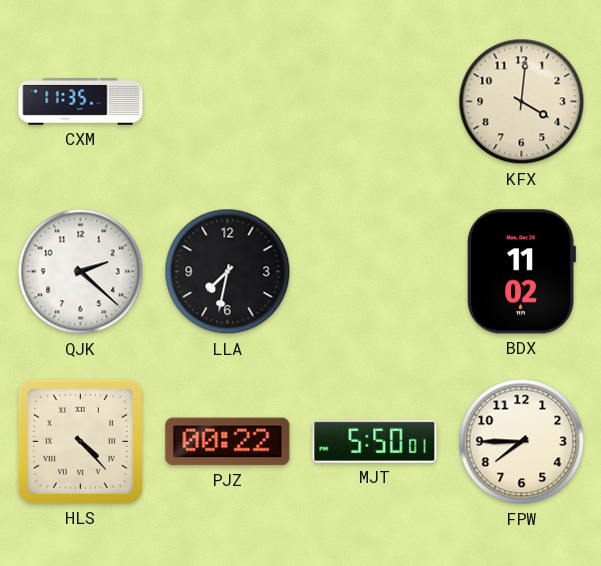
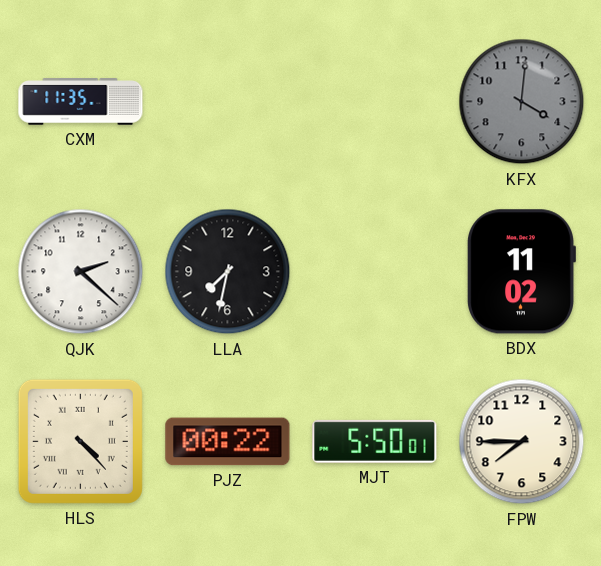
KFX dial: cream -> grey (522, 102)
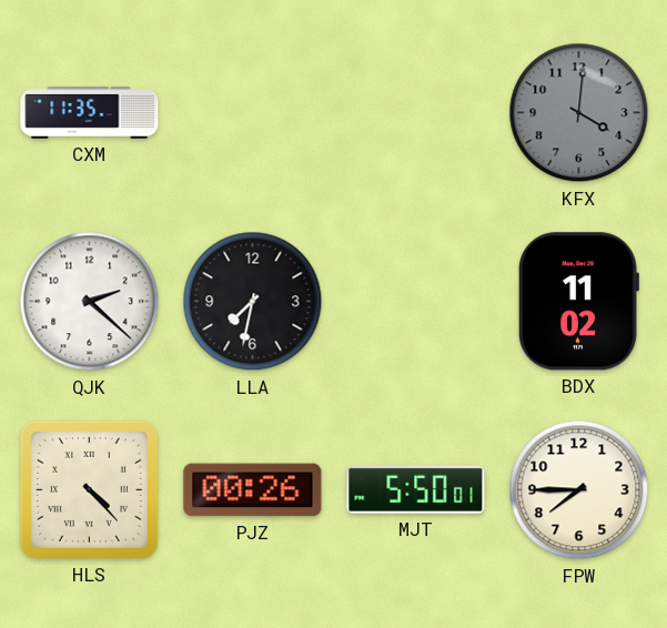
PJZ: 00:22 -> 00:26 (253, 490)
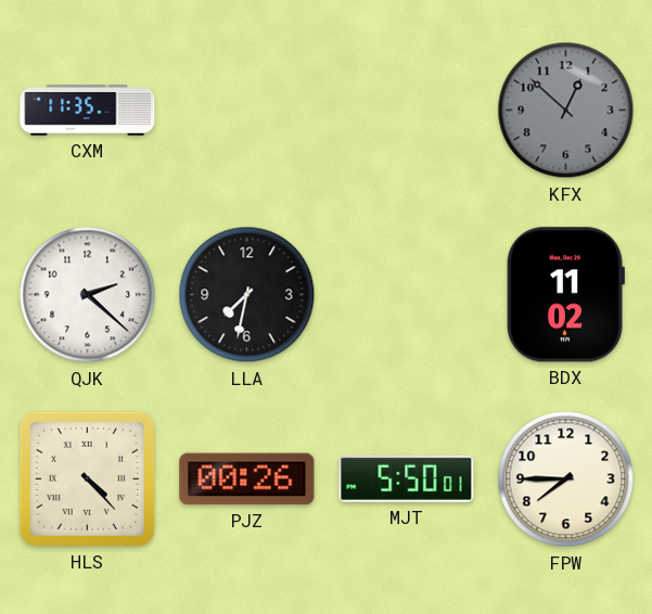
KFX: 4:01 -> 12:52 (566, 111)
